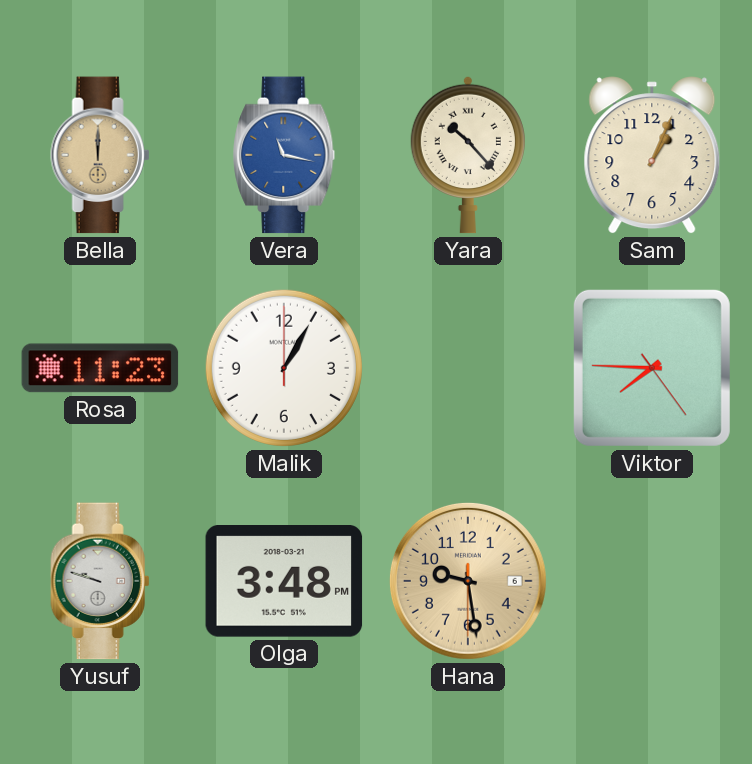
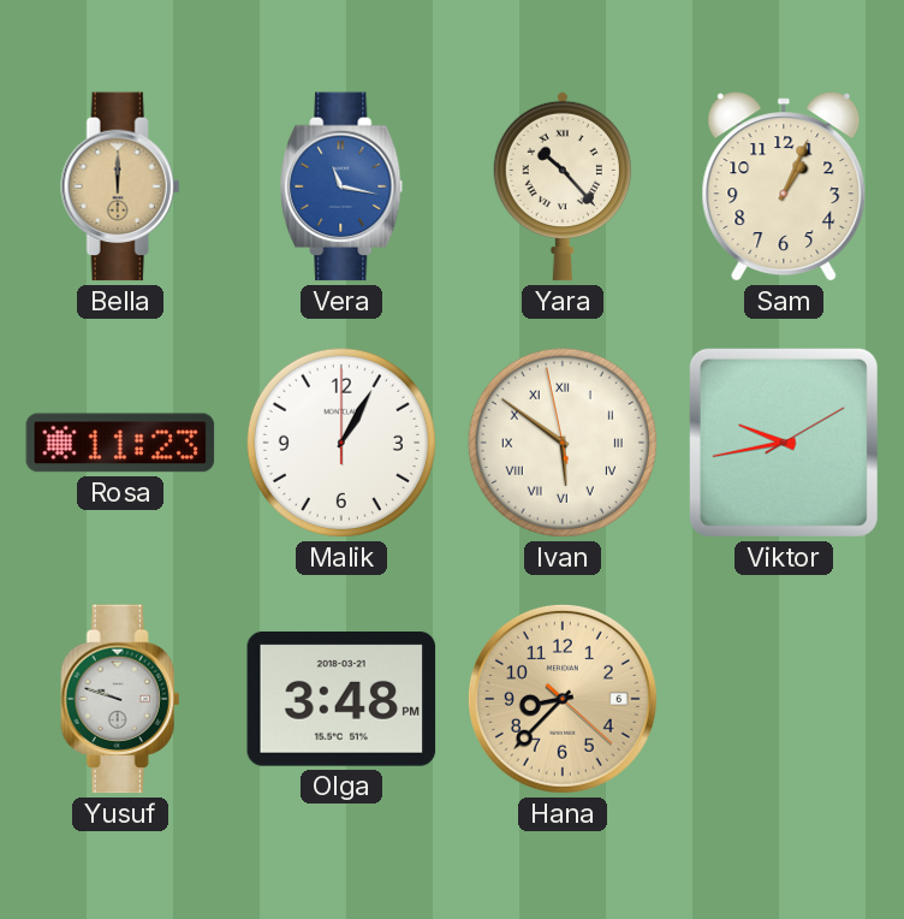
Ivan: none -> 5:50 (563, 443)
Viktor: 7:45 -> 9:43 (784, 443)
Hana: 9:28 -> 8:37 (563, 699)
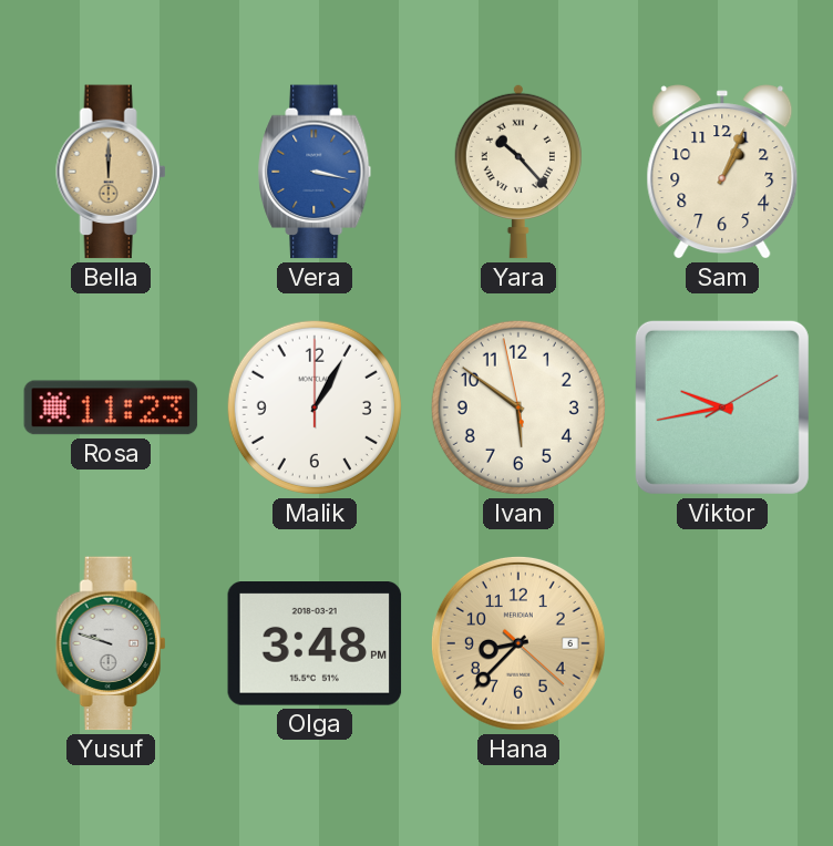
Vera: 11:17 -> 3:17 (316, 172)
Ivan numerals: Roman -> Arabic (518, 407)
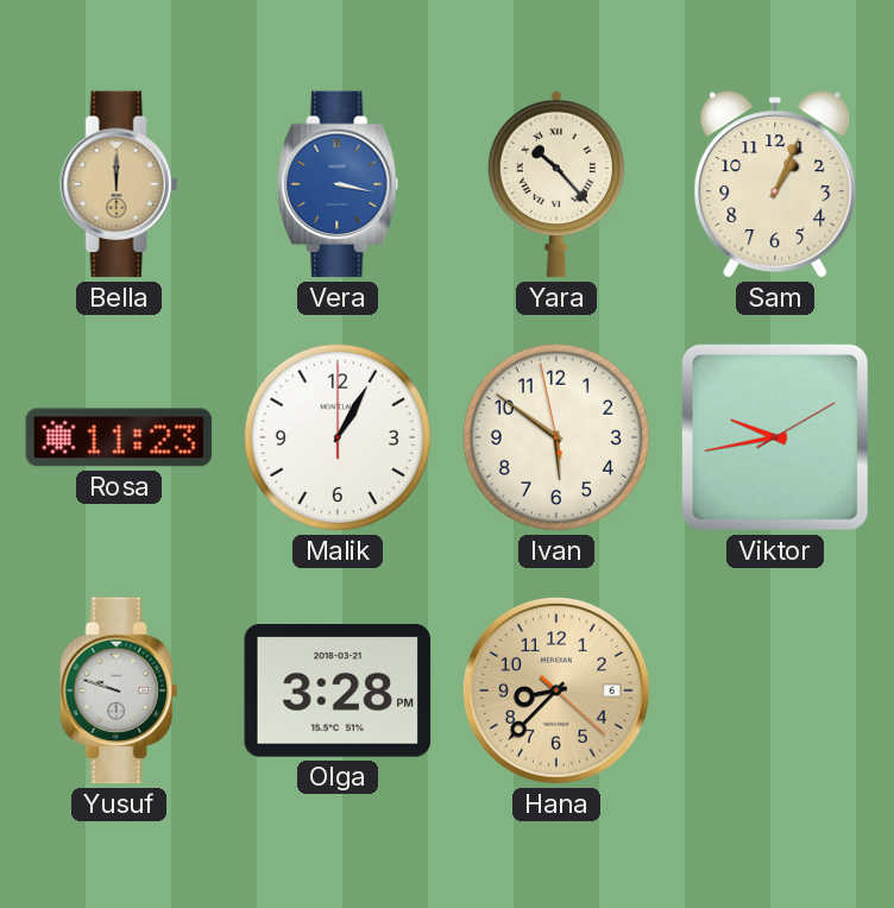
Olga: 3:48 -> 3:28 (338, 692)
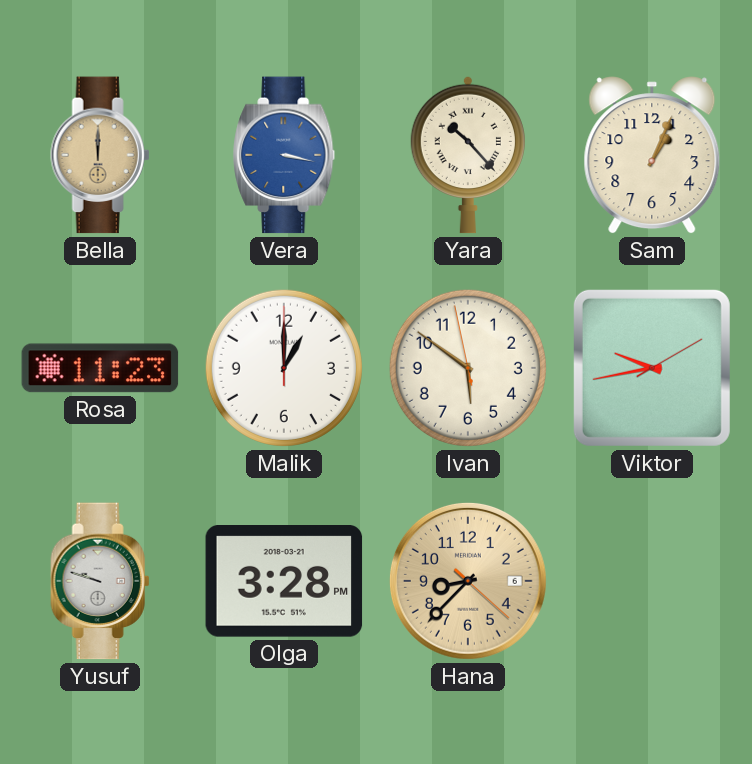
Malik: 1:05 -> 1:00 (284, 368)
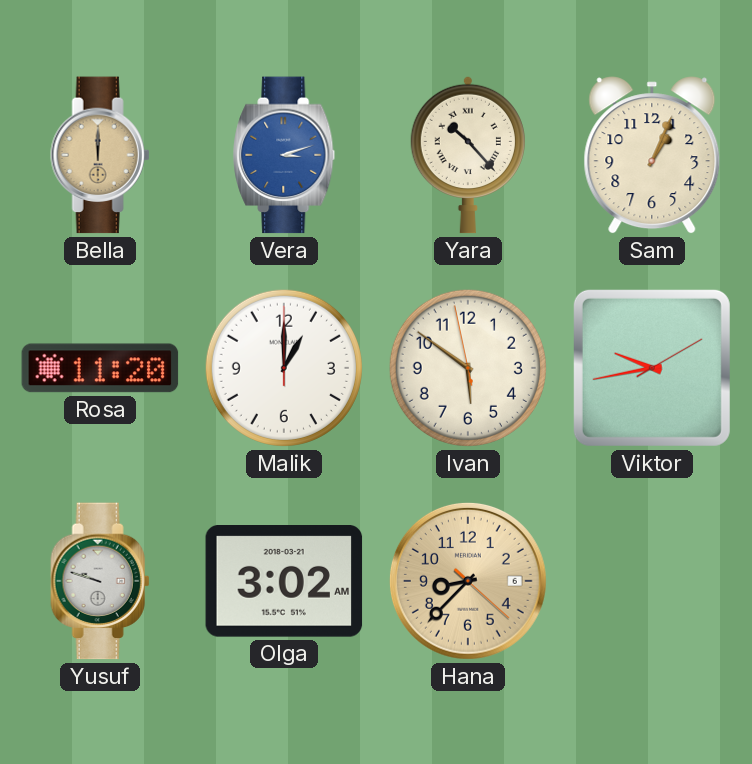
Vera: 3:17 -> 3:12 (285, 155)
Rosa: 11:23 -> 11:20 (100, 368)
Olga: 3:28 -> 3:02 (284, 582)
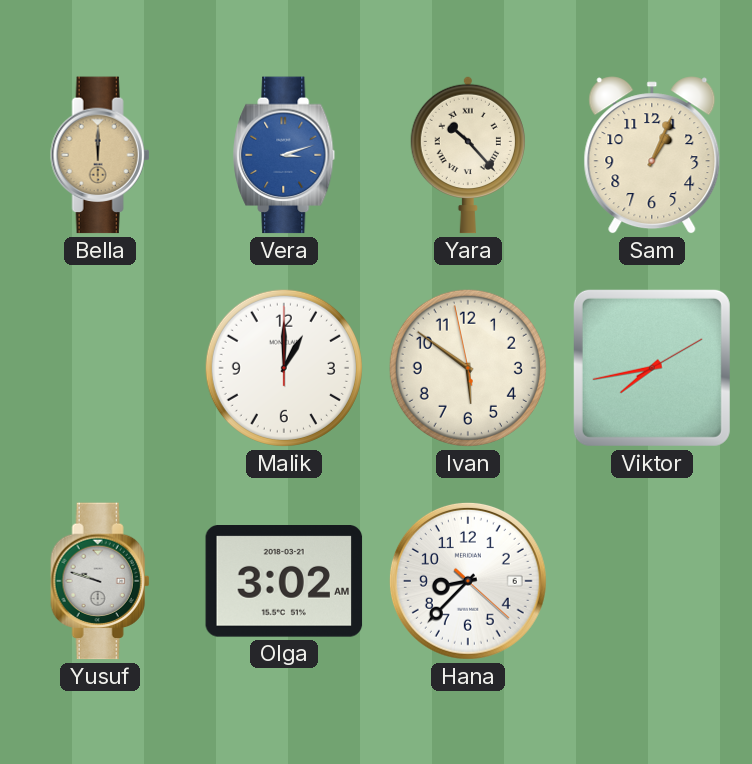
Rosa: 11:20 -> none (100, 368)
Viktor: 9:43 -> 7:43 (652, 368)
Hana dial: champagne -> white (468, 581)
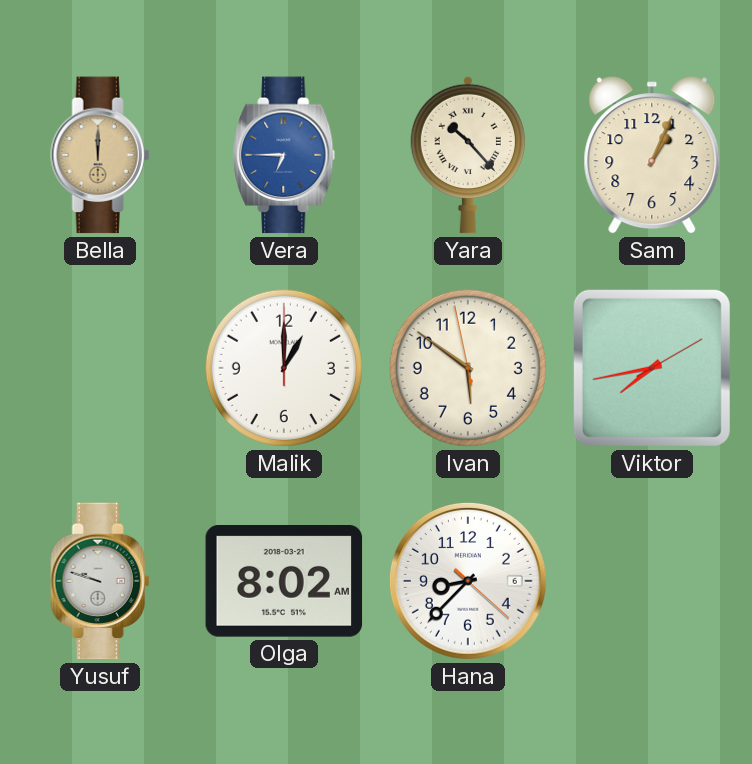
Vera: 3:12 -> 6:45 (285, 155)
Olga: 3:02 -> 8:02 (284, 582)
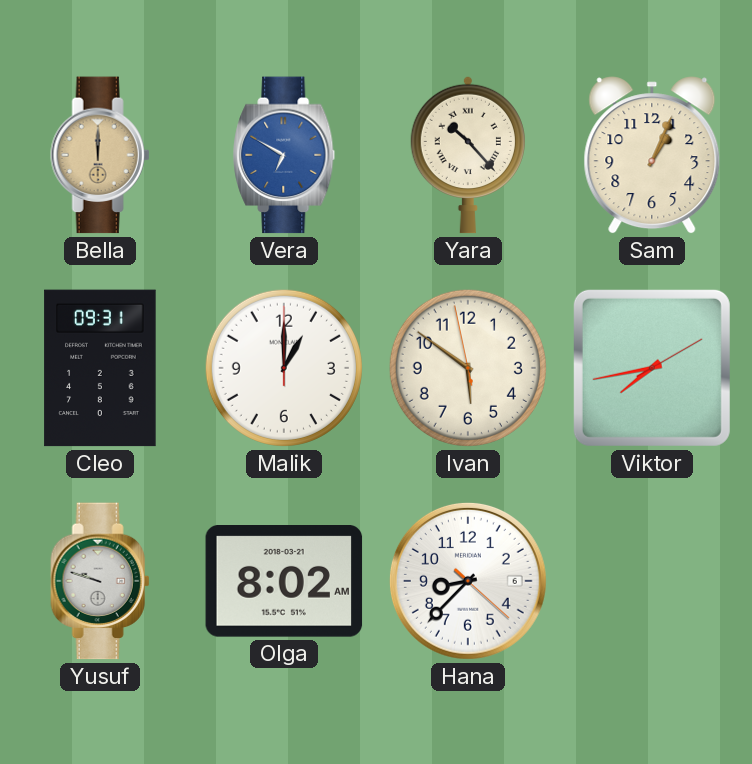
Vera: 6:45 -> 6:50 (285, 155)
Cleo: none -> 09:31 (100, 368)
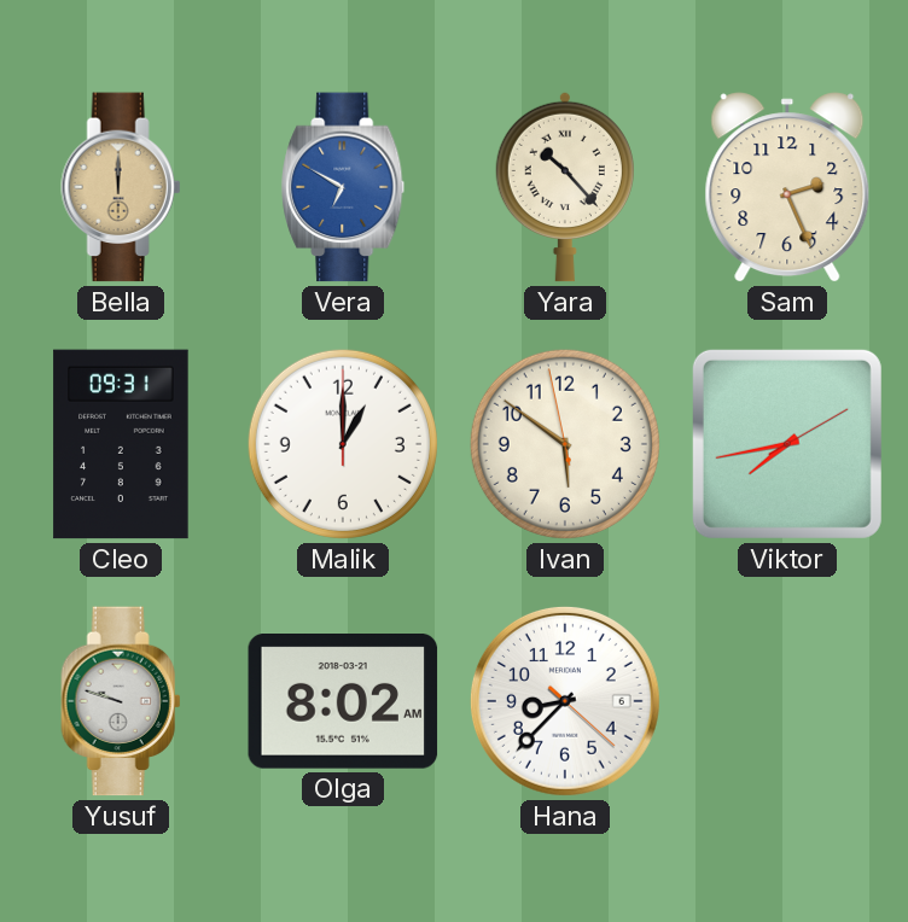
Sam: 1:04 -> 2:26 (787, 187)
